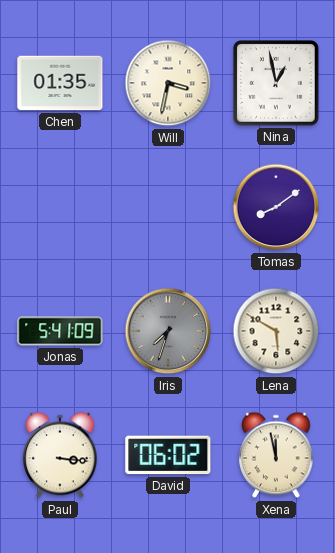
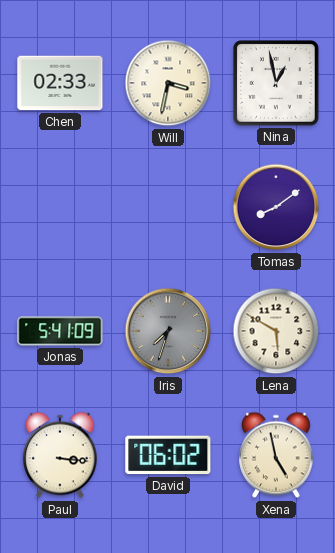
Chen: 01:35 -> 02:33 (60, 83)
Xena: 11:58 -> 4:58 (276, 455)
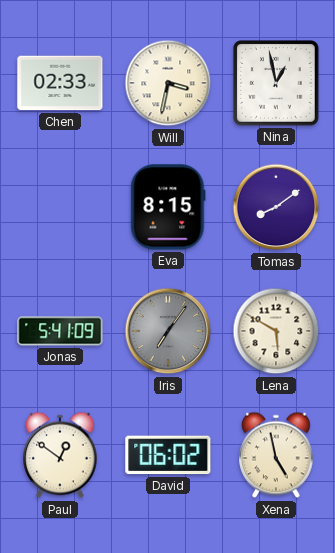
Eva: none -> 8:15 (168, 207)
Iris: 7:33 -> 7:06 (168, 331)
Paul: 3:16 -> 12:51 (60, 455)
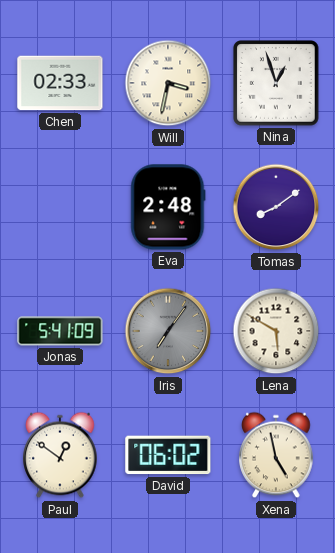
Nina: 12:58 -> 12:57 (276, 83)
Eva: 8:15 -> 2:48 (168, 207)
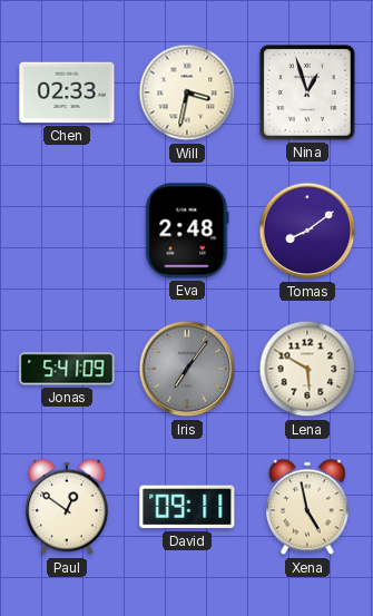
David: 06:02 -> 09:11 (187, 507)
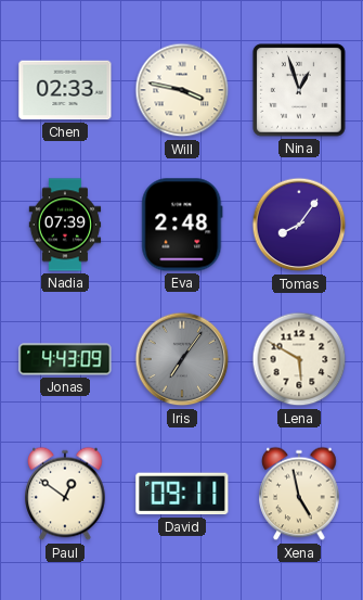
Will: 3:32 -> 3:47 (182, 90)
Nadia: none -> 07:39 (65, 225)
Tomas: 8:09 -> 8:06 (299, 225)
Jonas: 5:41 -> 4:43 (65, 359)
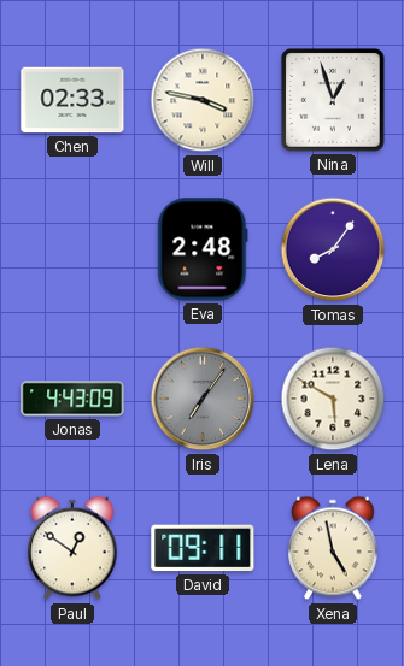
Nadia: 07:39 -> none (65, 225)
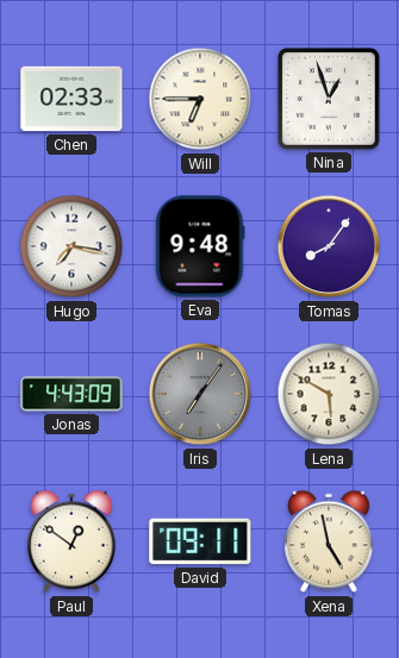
Will: 3:47 -> 6:45 (200, 99)
Hugo: none -> 7:17 (71, 246)
Eva: 2:48 -> 9:48 (200, 246)
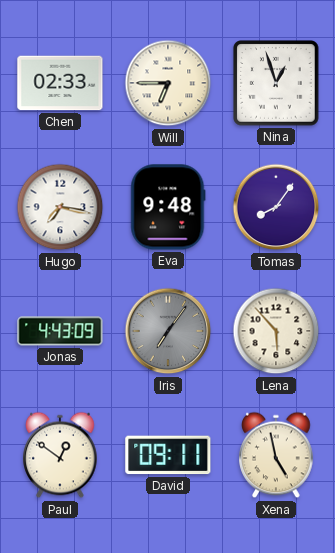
Lena: 5:50 -> 5:53 (276, 331)
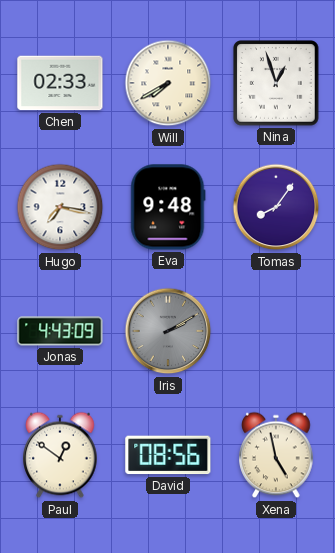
Will: 6:45 -> 7:40 (168, 83)
Iris: 7:06 -> 2:10 (168, 331)
Lena: 5:53 -> none (276, 331)
David: 09:11 -> 08:56 (168, 455)
